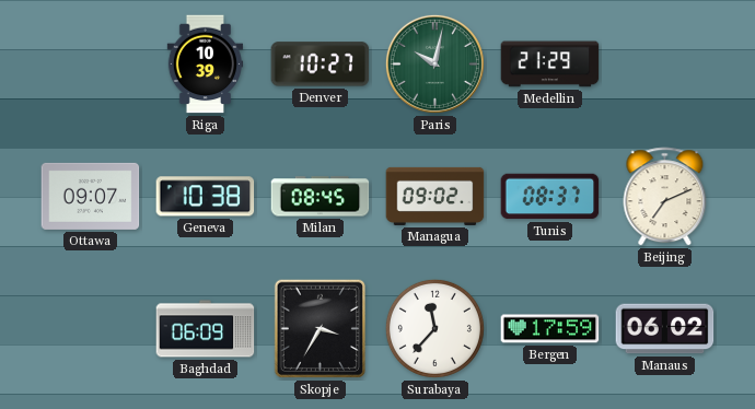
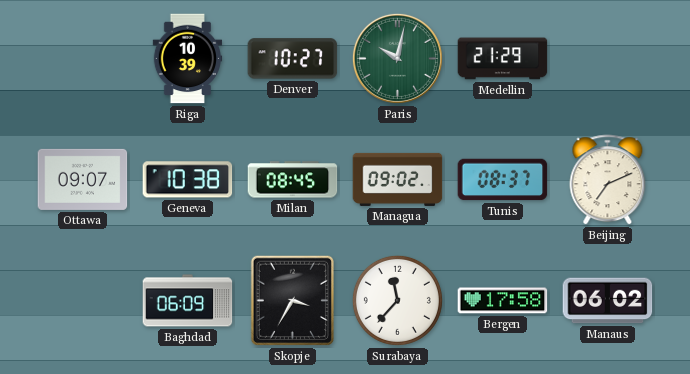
Bergen: 17:59 -> 17:58 (503, 301)
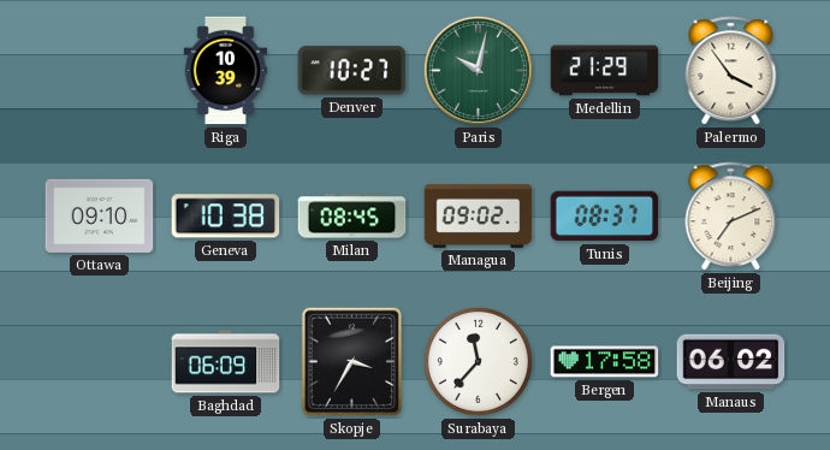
Palermo: none -> 3:54 (731, 71)
Ottawa: 09:07 -> 09:10 (100, 215)
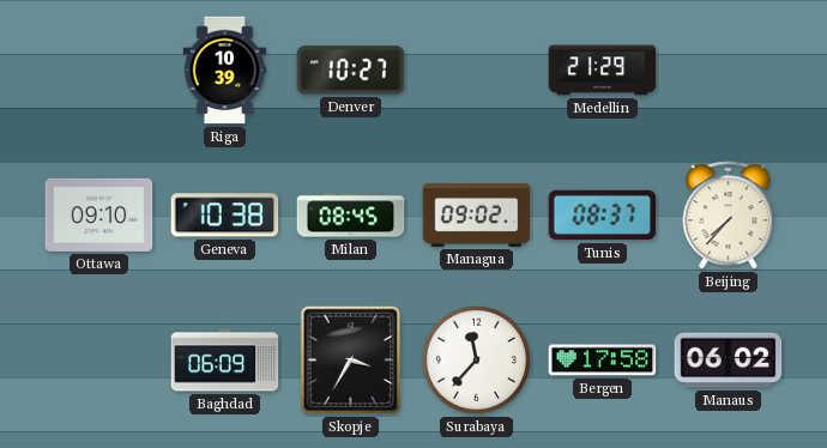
Paris: 10:02 -> none (478, 70)
Palermo: 3:54 -> none (731, 71)
Beijing: 7:11 -> 7:37 (729, 216)
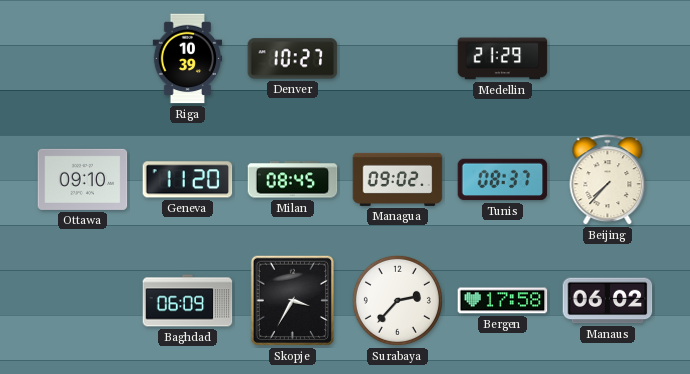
Geneva: 10:38 -> 11:20 (188, 180)
Surabaya: 11:37 -> 2:37 (397, 300)
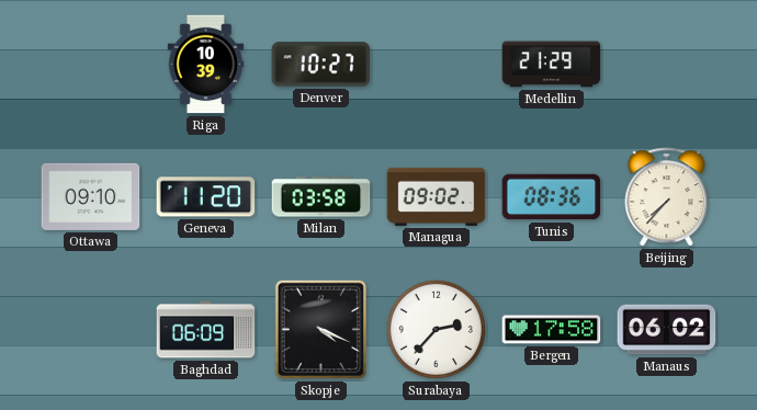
Milan: 08:45 -> 03:58 (321, 197)
Tunis: 08:37 -> 08:36 (552, 197)
Skopje: 3:35 -> 4:19 (320, 330)
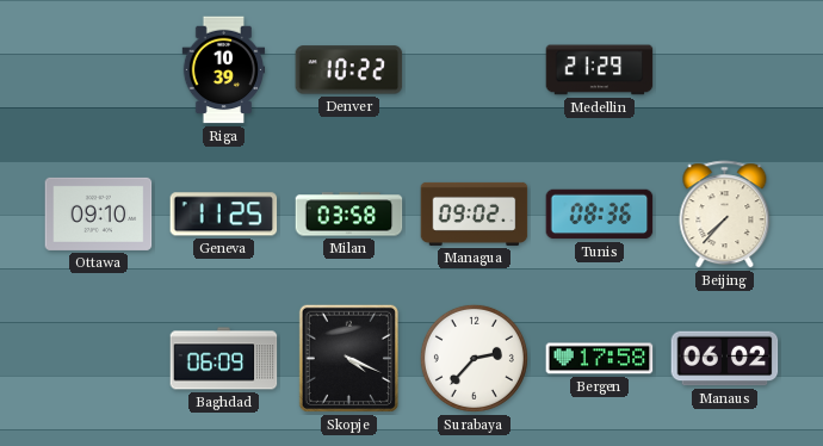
Denver: 10:27 -> 10:22 (349, 70)
Geneva: 11:20 -> 11:25 (224, 215)
